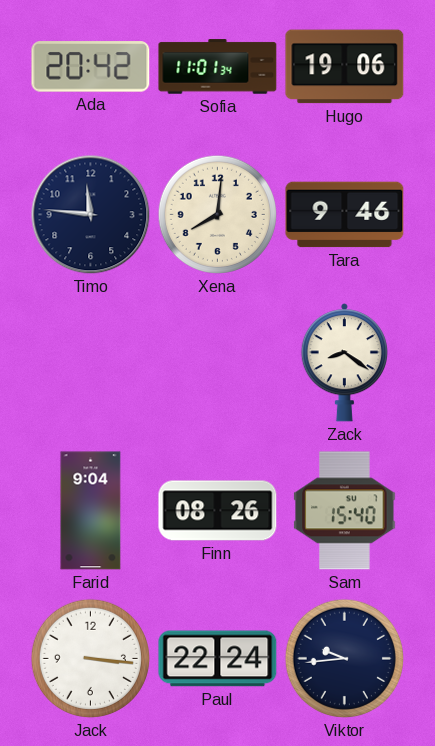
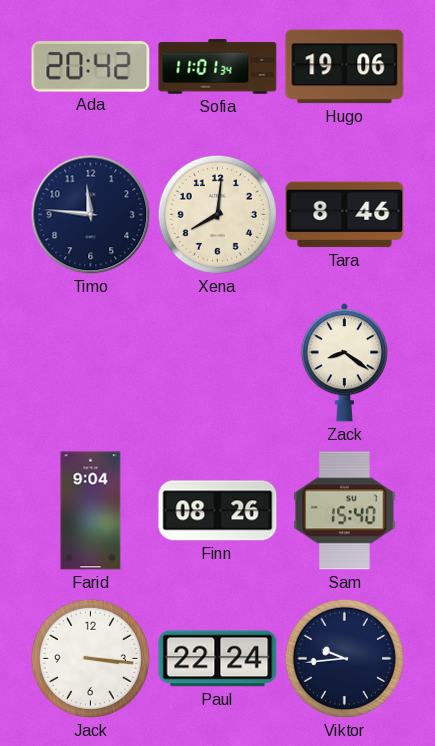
Tara: 9:46 -> 8:46 (345, 215)
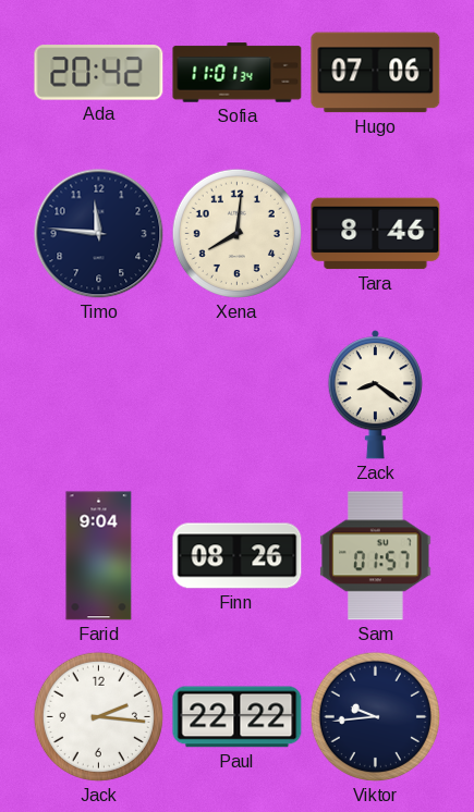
Hugo: 19:06 -> 07:06 (376, 73)
Sam: 15:40 -> 01:57 (376, 556)
Jack: 3:16 -> 2:16 (98, 716)
Paul: 22:24 -> 22:22 (238, 717)
